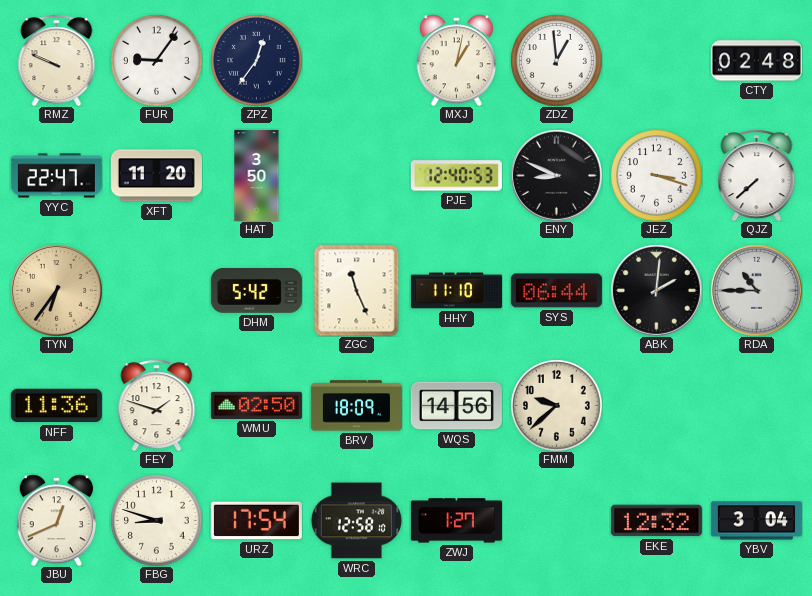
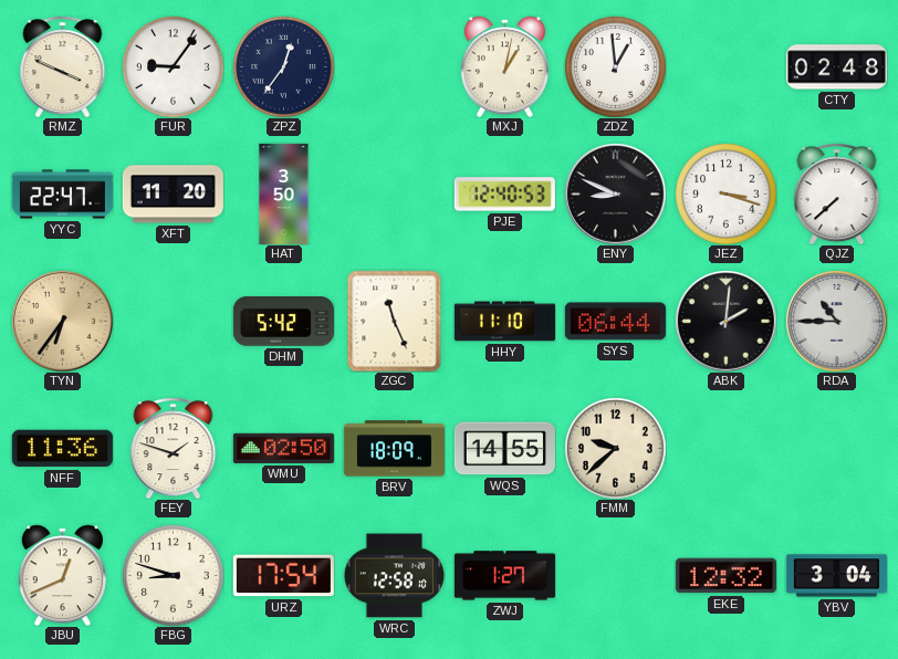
RMZ: 9:49 -> 3:49 (63, 66)
WQS: 14:56 -> 14:55 (504, 449)
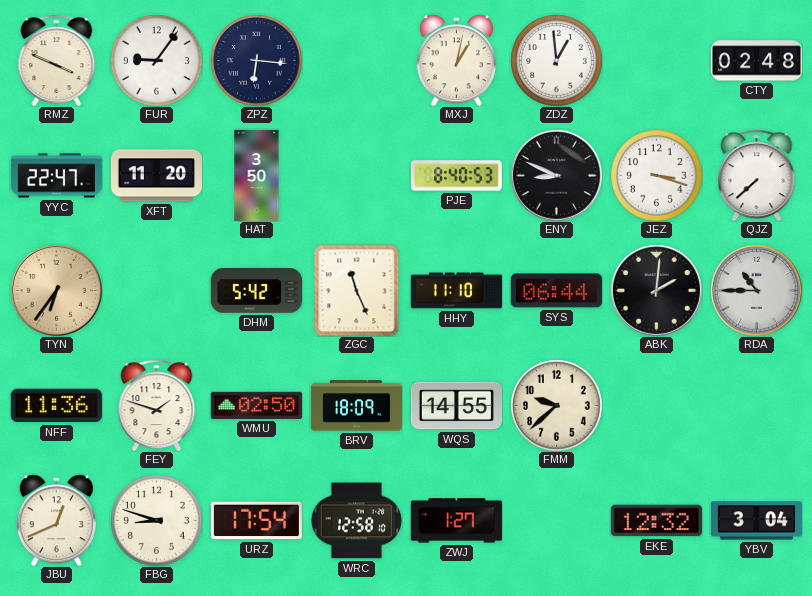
ZPZ: 12:36 -> 6:16 (256, 60)
PJE: 12:40 -> 8:40 (456, 176)
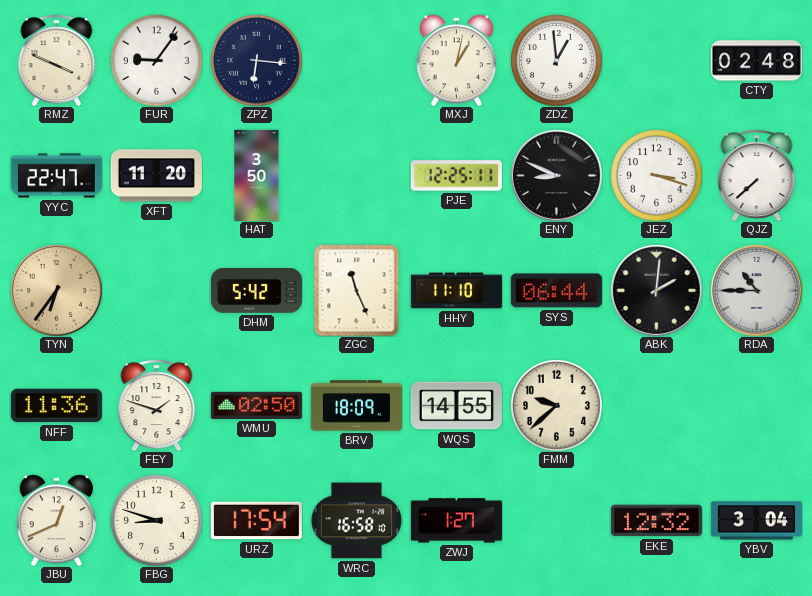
PJE: 8:40 -> 12:25 (456, 176)
WRC: 12:58 -> 16:58 (356, 521)
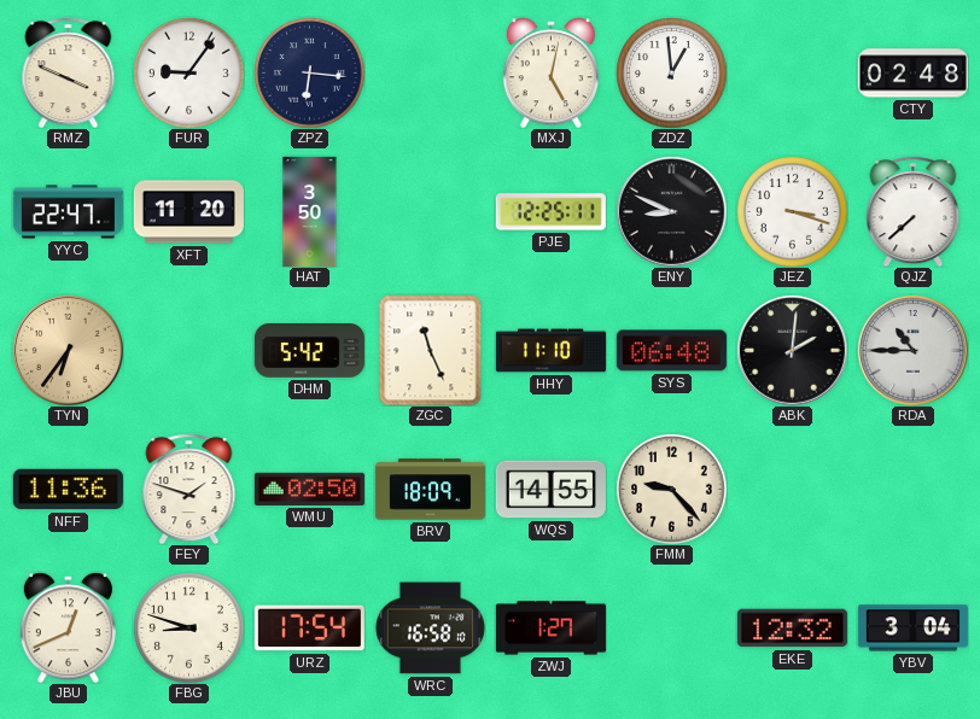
MXJ: 1:02 -> 5:02 (550, 72)
SYS: 06:44 -> 06:48 (671, 351)
FMM: 9:38 -> 9:23 (671, 489)
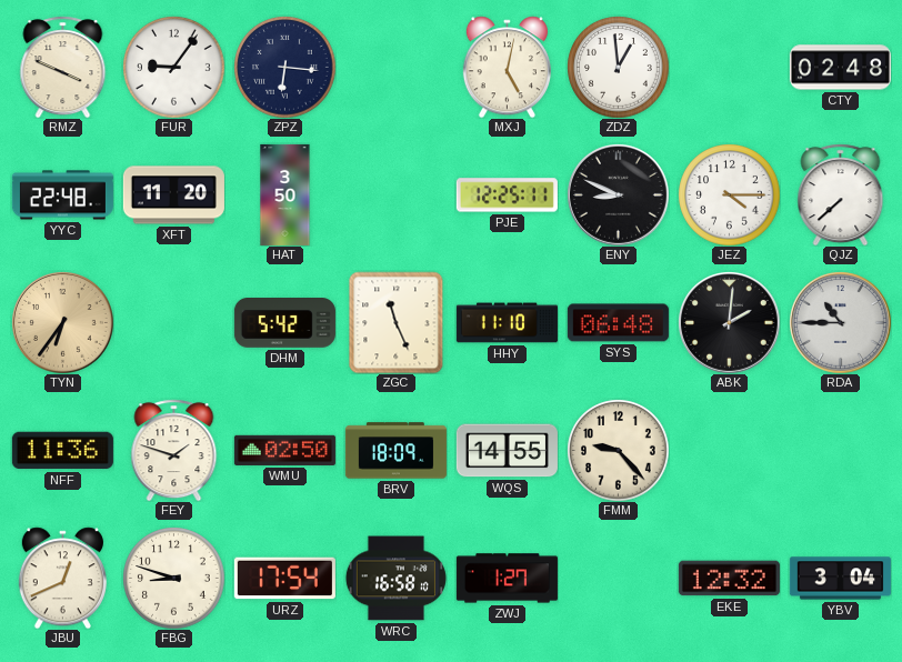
YYC: 22:47 -> 22:48 (62, 195)
JEZ: 3:18 -> 4:15 (729, 194)
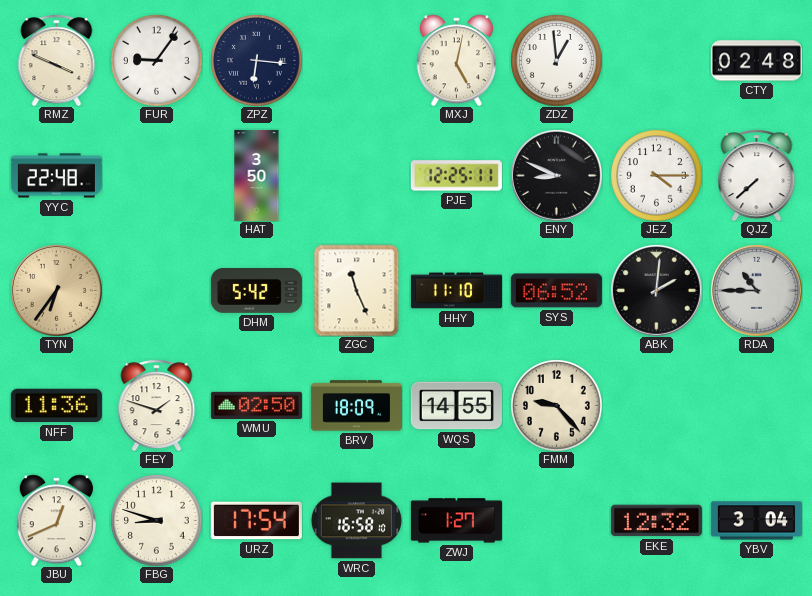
XFT: 11:20 -> none (173, 195)
SYS: 06:48 -> 06:52 (556, 291)
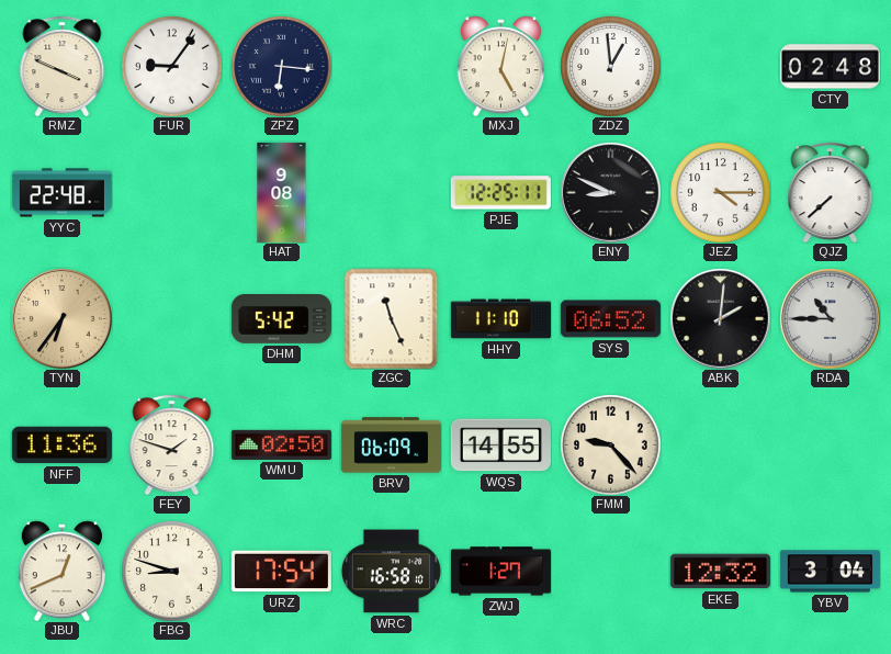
HAT: 3:50 -> 9:08 (282, 192)
BRV: 18:09 -> 06:09 (391, 446)
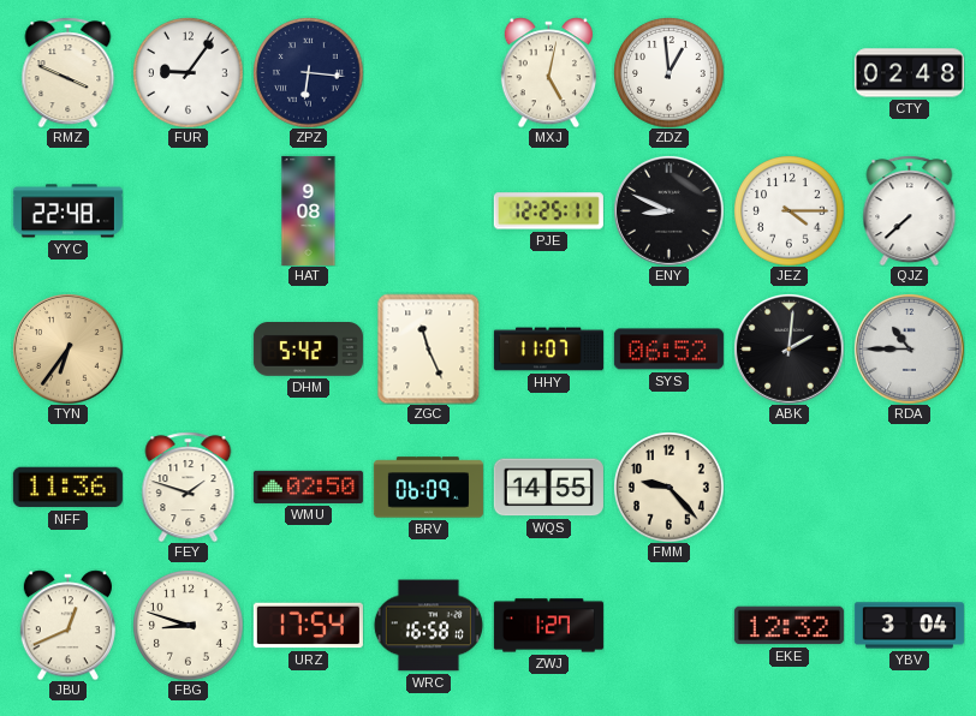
HHY: 11:10 -> 11:07 (548, 350)
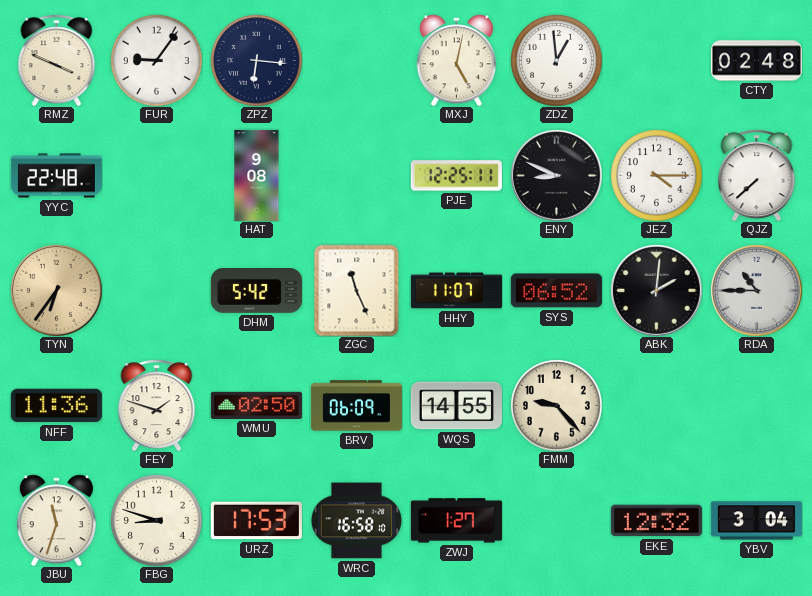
JBU: 12:41 -> 11:33 (56, 520)
URZ: 17:54 -> 17:53 (256, 521)
